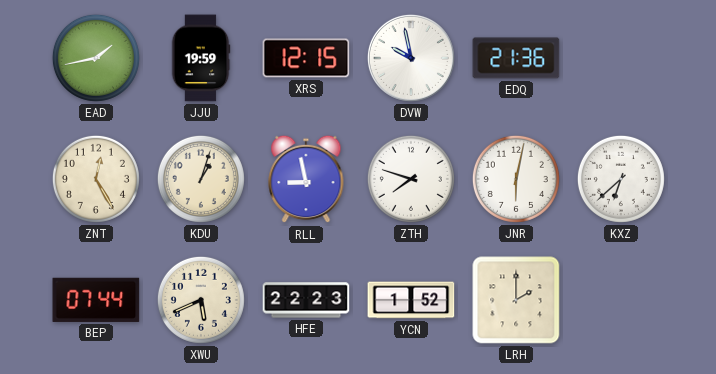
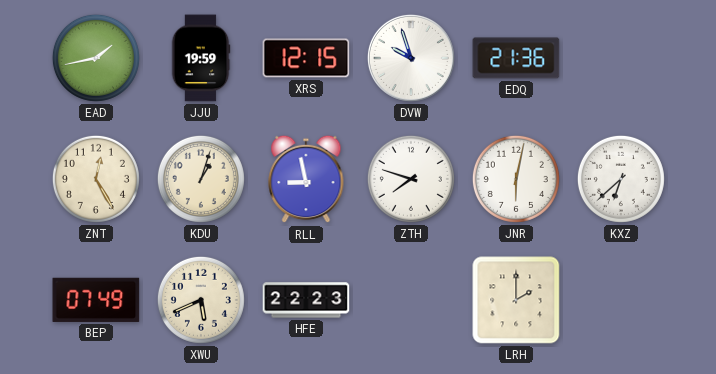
DVW: 9:58 -> 9:57 (411, 58)
BEP: 07:44 -> 07:49 (96, 300)
YCN: 1:52 -> none (411, 300)
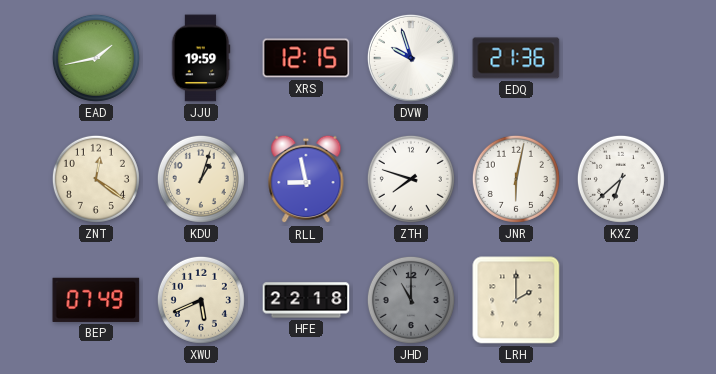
ZNT: 12:25 -> 12:21 (96, 179)
HFE: 22:23 -> 22:18 (306, 300)
JHD: none -> 11:00 (411, 300)
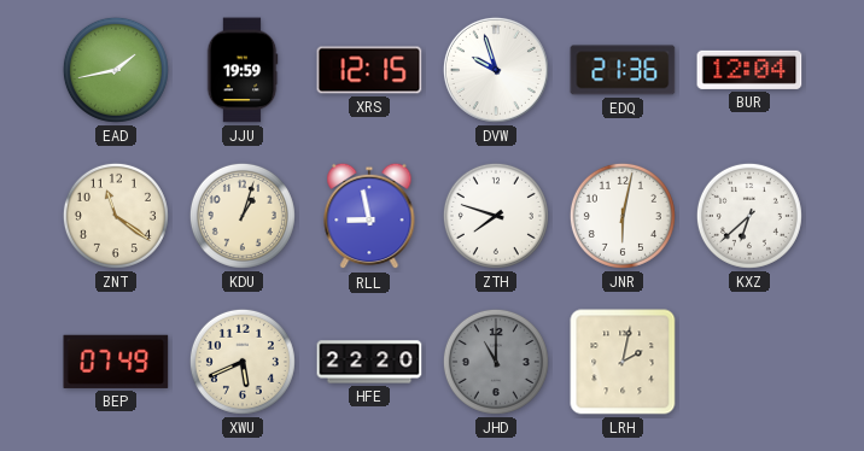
BUR: none -> 12:04 (749, 70)
ZNT: 12:21 -> 11:21 (116, 216)
HFE: 22:18 -> 22:20 (369, 362)
LRH: 2:00 -> 2:02 (623, 362)
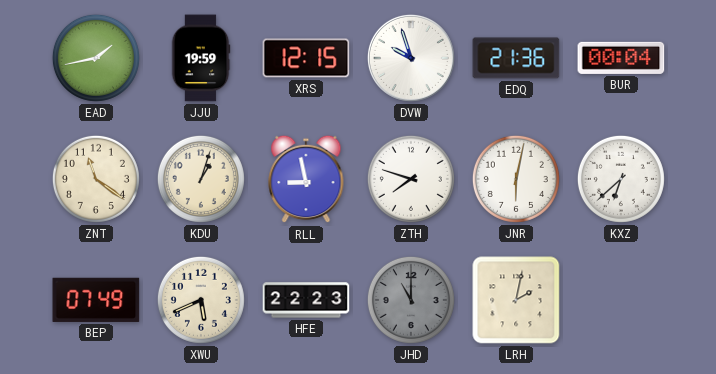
BUR: 12:04 -> 00:04 (621, 58)
HFE: 22:20 -> 22:23 (306, 300)
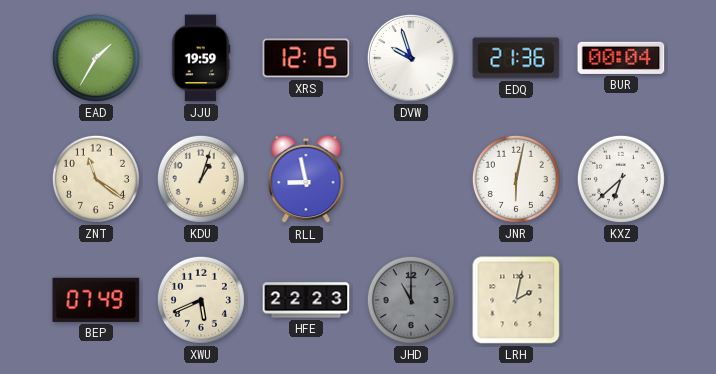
EAD: 1:43 -> 1:35 (96, 58)
ZTH: 7:48 -> none (411, 179)
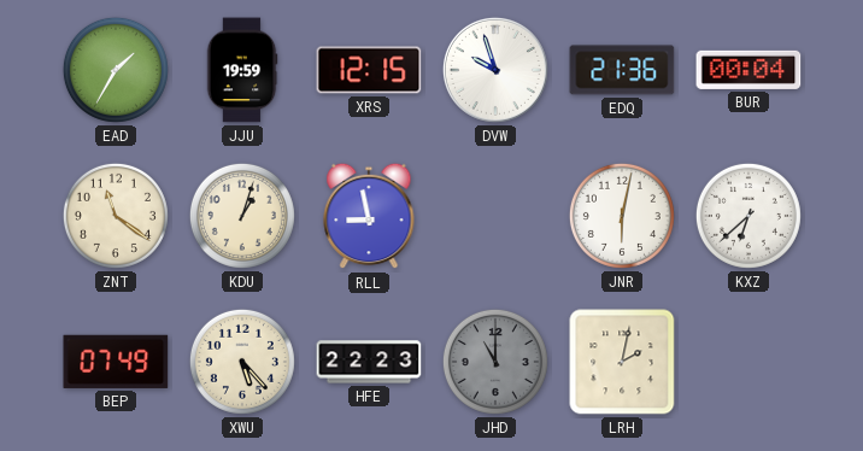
XWU: 5:41 -> 5:23 (242, 362)
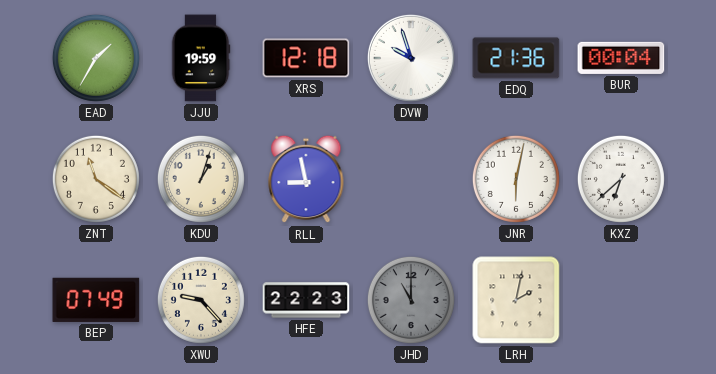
XRS: 12:15 -> 12:18 (306, 58)
XWU: 5:23 -> 9:23 (201, 300)
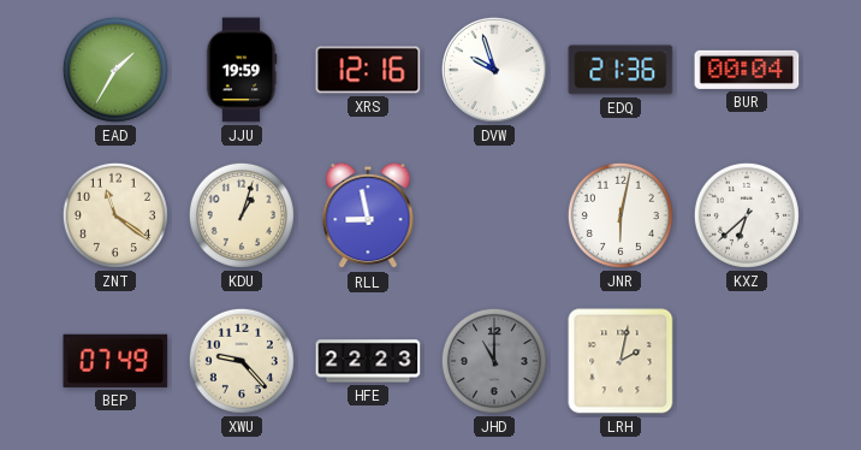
XRS: 12:18 -> 12:16 (368, 70)
